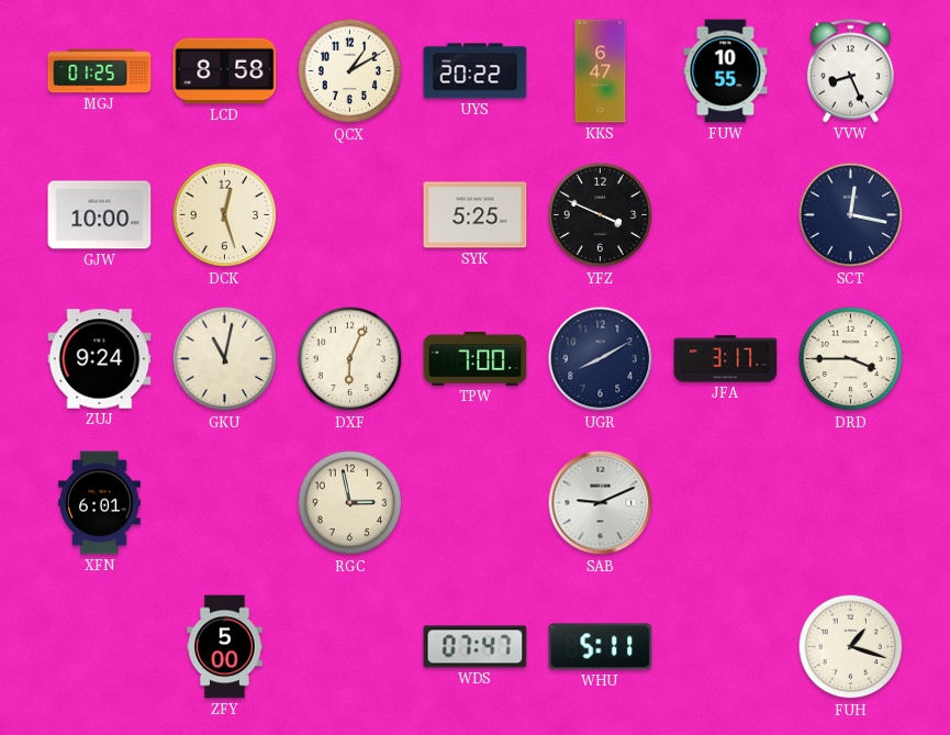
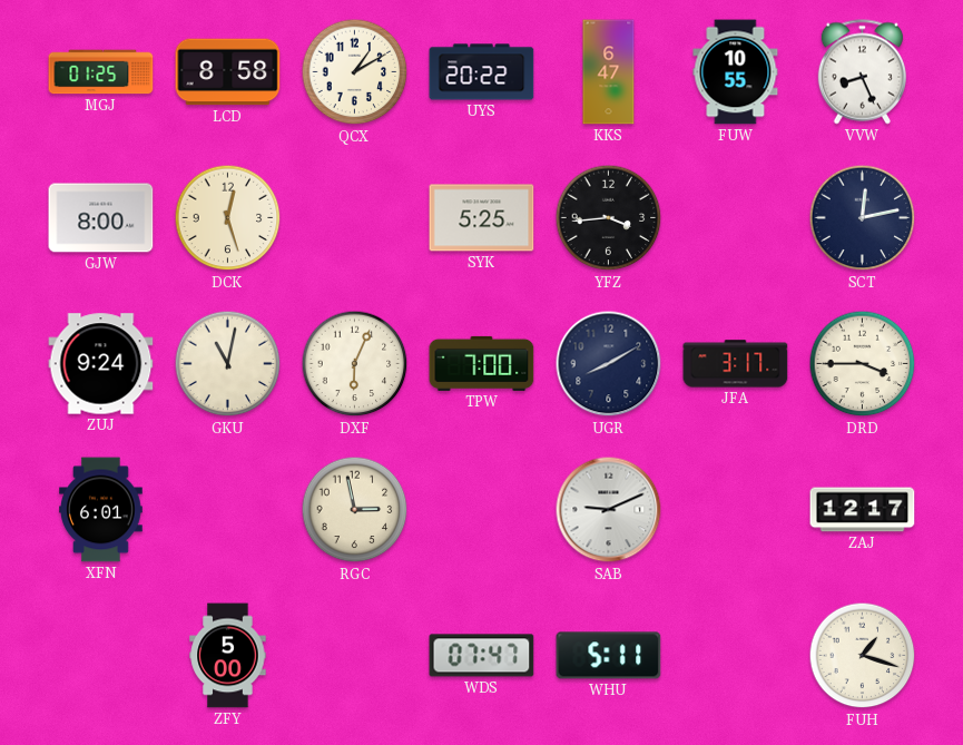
GJW: 10:00 -> 8:00 (101, 218)
YFZ: 3:49 -> 3:44 (609, 218)
SCT: 12:17 -> 12:13 (863, 218)
ZAJ: none -> 12:17 (863, 510)
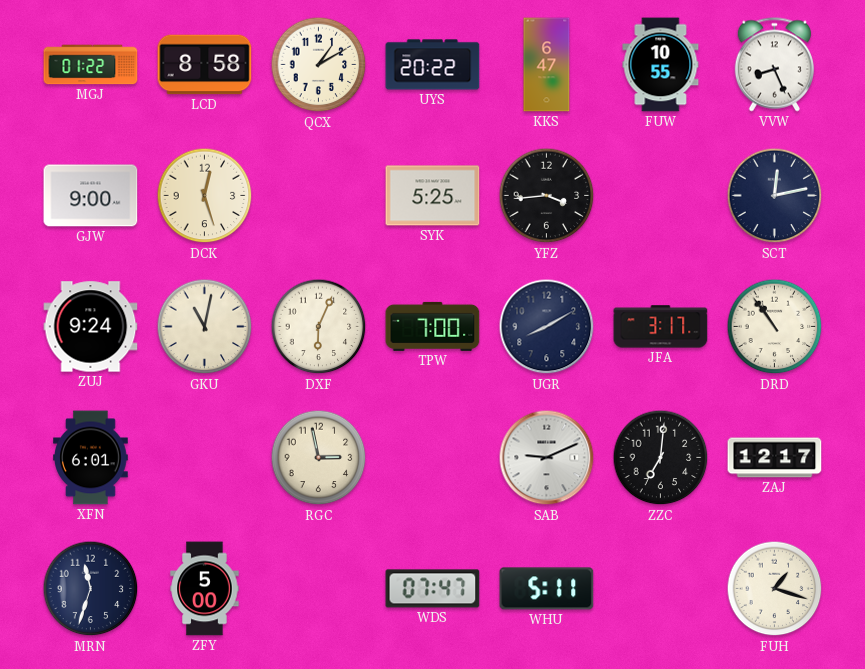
MGJ: 01:25 -> 01:22 (91, 65)
GJW: 8:00 -> 9:00 (91, 196)
DRD: 3:45 -> 10:54 (775, 327)
ZZC: none -> 7:01 (661, 458)
MRN: none -> 11:33 (91, 589)
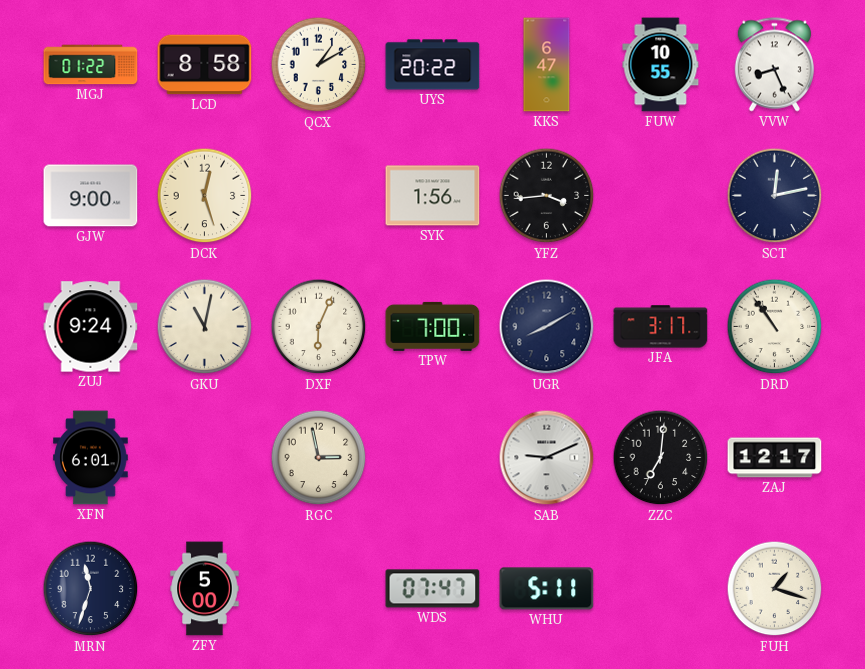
SYK: 5:25 -> 1:56 (433, 196)
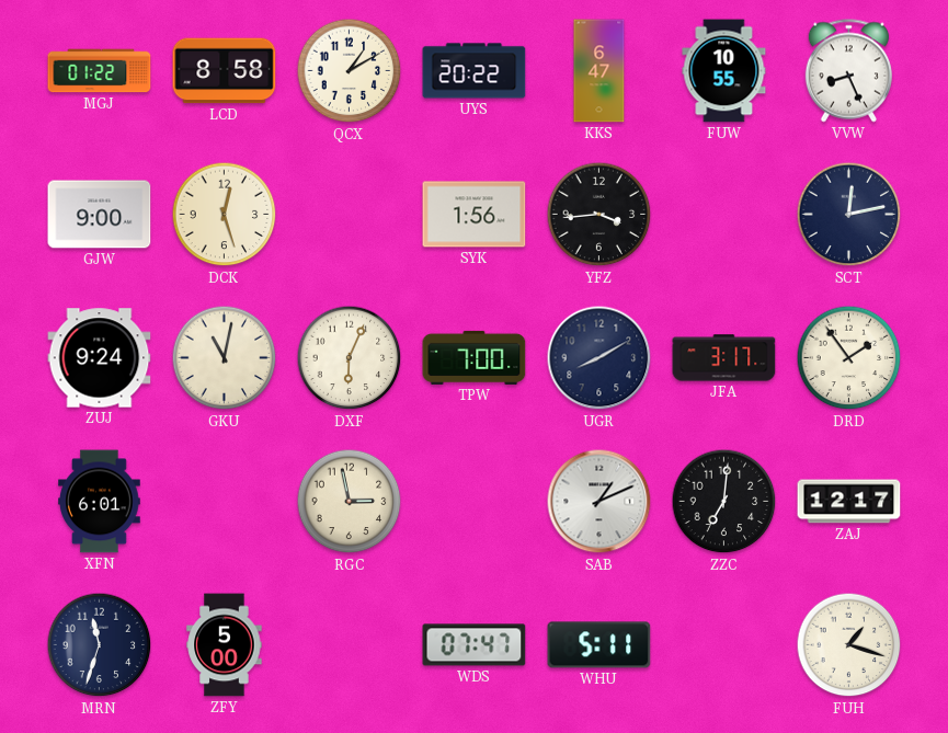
DRD: 10:54 -> 1:54 (849, 358)
SAB: 9:11 -> 1:11 (599, 502)
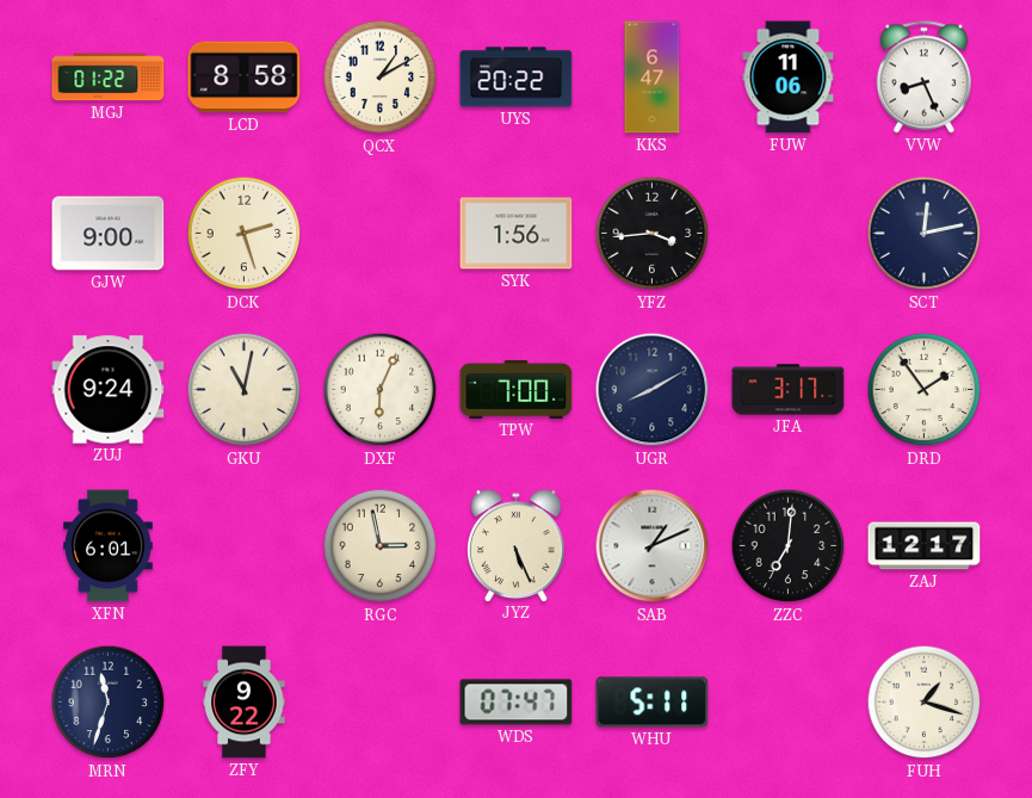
FUW: 10:55 -> 11:06 (789, 78)
DCK: 12:27 -> 2:27 (245, 234)
JYZ: none -> 5:26 (517, 545)
ZFY: 5:00 -> 9:22 (245, 703)
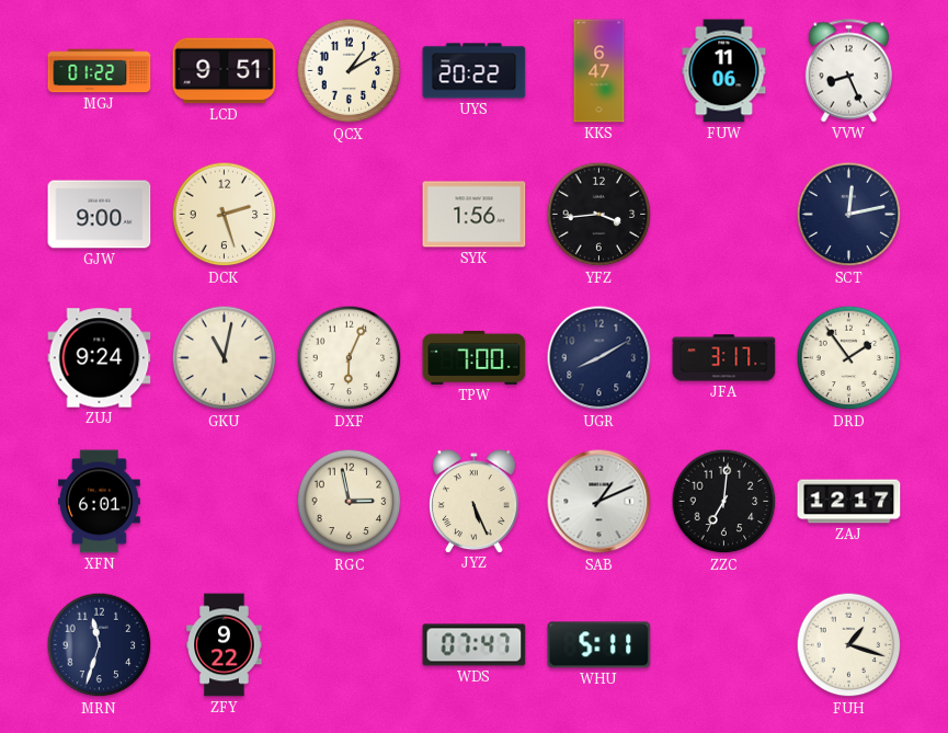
LCD: 8:58 -> 9:51 (225, 71)
